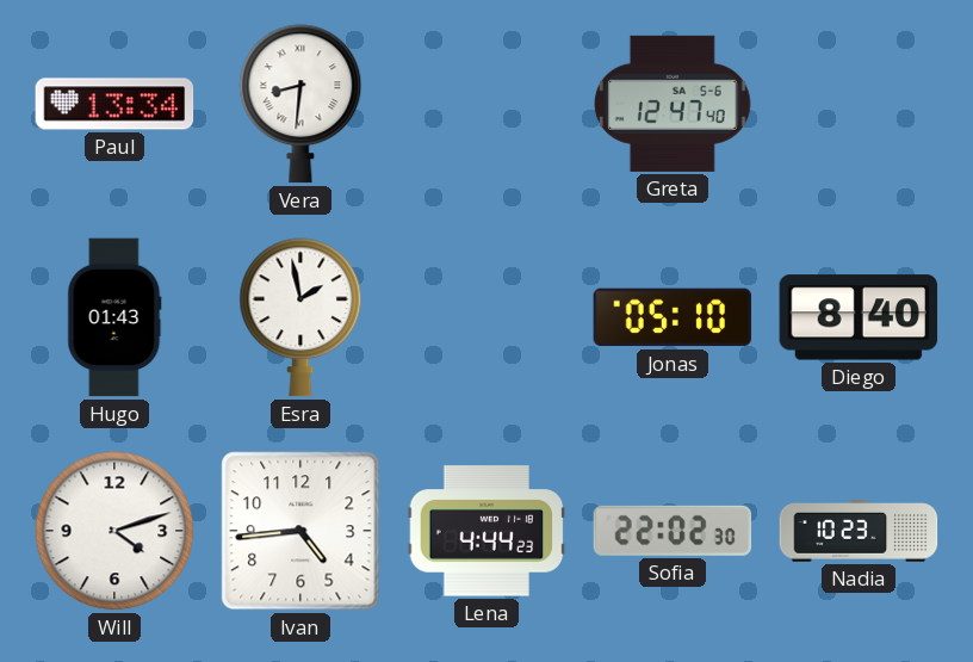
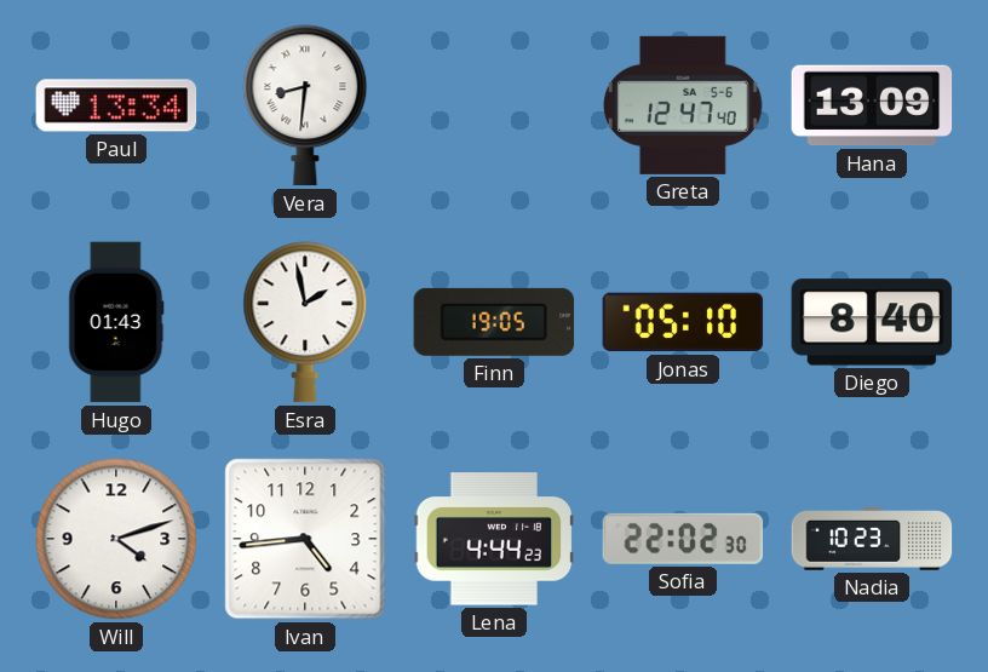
Hana: none -> 13:09 (872, 105)
Finn: none -> 19:05 (494, 322)
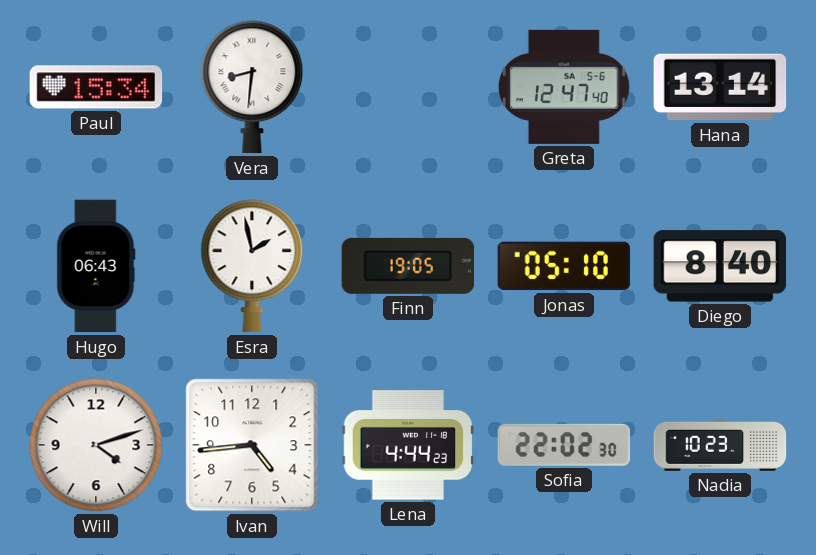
Paul: 13:34 -> 15:34 (96, 87)
Hana: 13:09 -> 13:14 (720, 87)
Hugo: 01:43 -> 06:43 (96, 266)
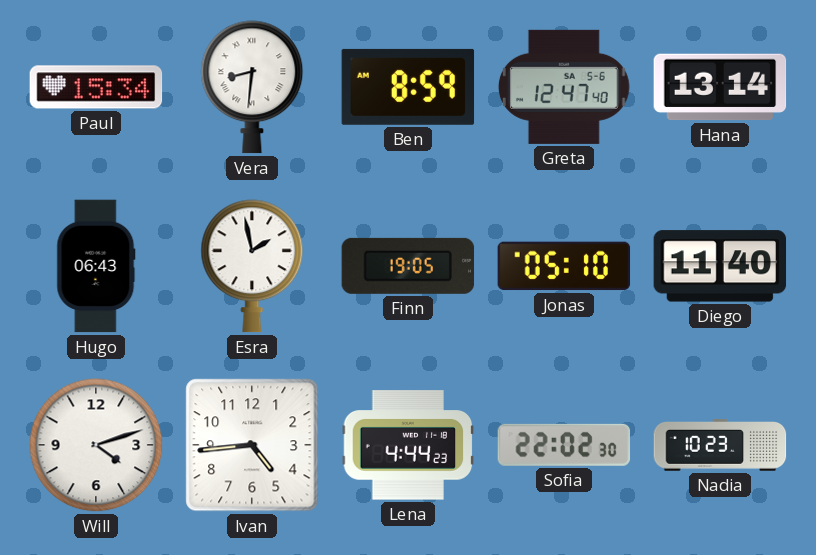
Ben: none -> 8:59 (408, 87)
Diego: 8:40 -> 11:40 (720, 266)
